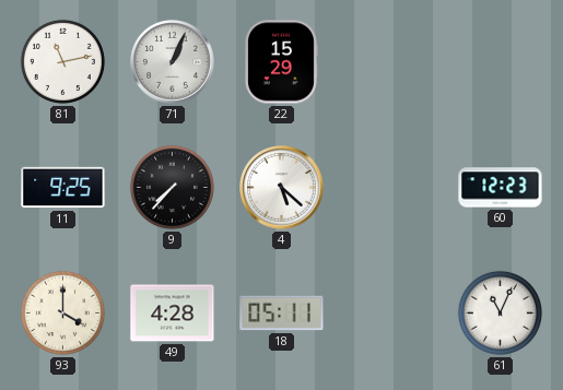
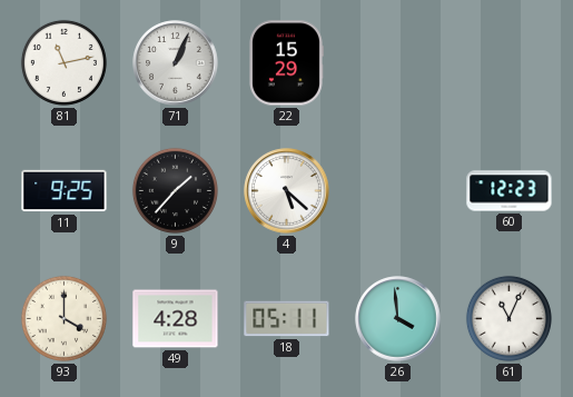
9: 7:37 -> 1:37 (175, 190)
26: none -> 3:59 (398, 319)
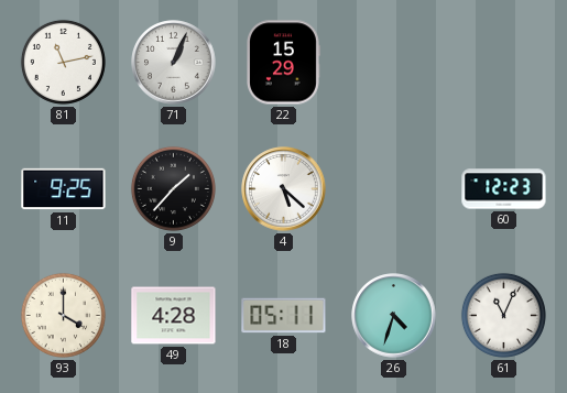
26: 3:59 -> 4:33 (394, 316)
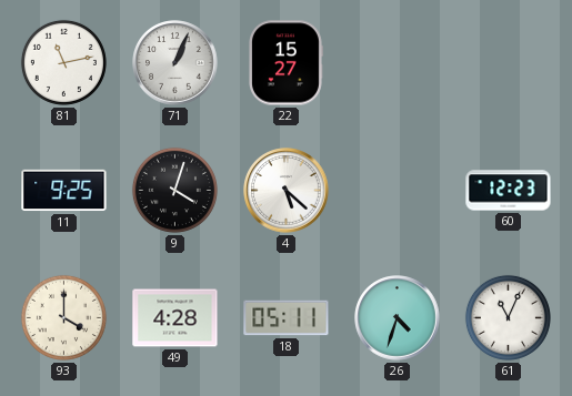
22: 15:29 -> 15:27 (287, 63)
9: 1:37 -> 4:03 (174, 190)
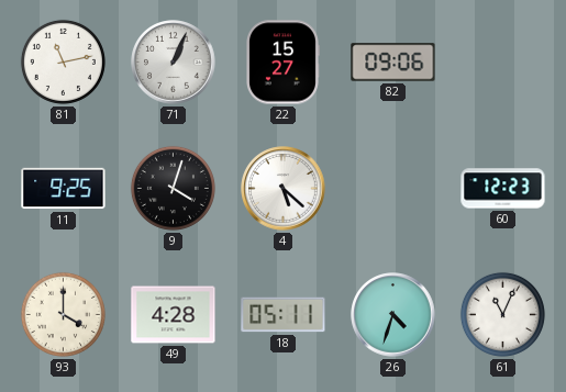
82: none -> 09:06 (393, 63)
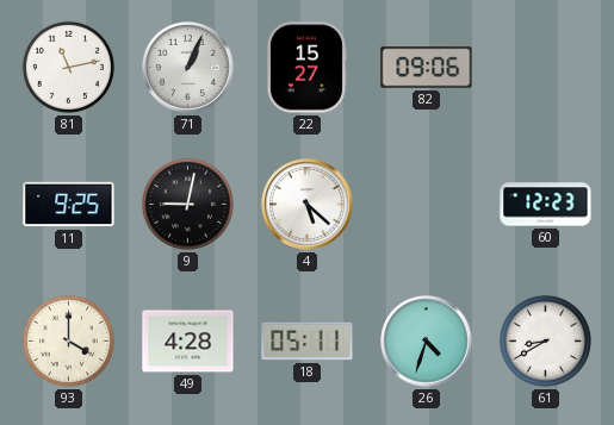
9: 4:03 -> 9:02 (187, 204)
61: 11:04 -> 8:40 (545, 340)
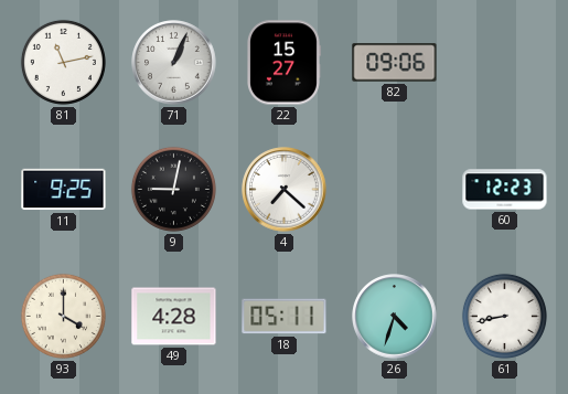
4: 5:22 -> 7:22 (285, 190)
61: 8:40 -> 8:43 (504, 316)
